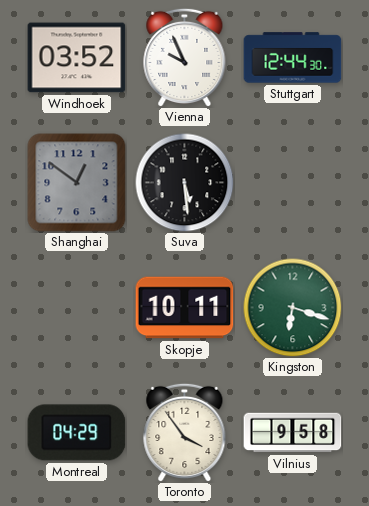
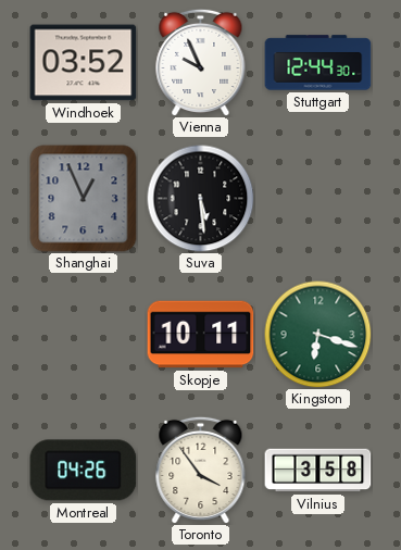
Shanghai: 12:51 -> 12:56 (84, 199)
Montreal: 04:29 -> 04:26 (84, 471)
Vilnius: 9:58 -> 3:58 (318, 471)
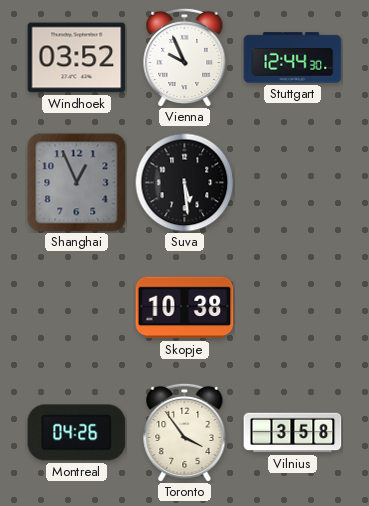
Skopje: 10:11 -> 10:38 (185, 308)
Kingston: 6:18 -> none (318, 335)
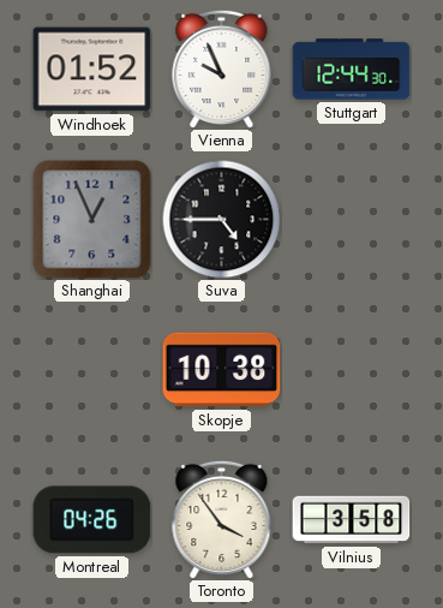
Windhoek: 03:52 -> 01:52 (92, 70)
Suva: 5:29 -> 4:45 (222, 220)
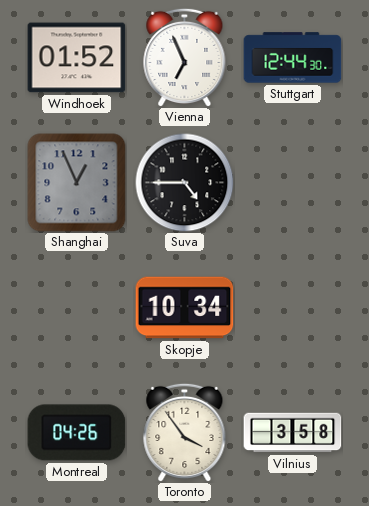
Vienna: 9:56 -> 6:56 (185, 57)
Skopje: 10:38 -> 10:34 (185, 308)
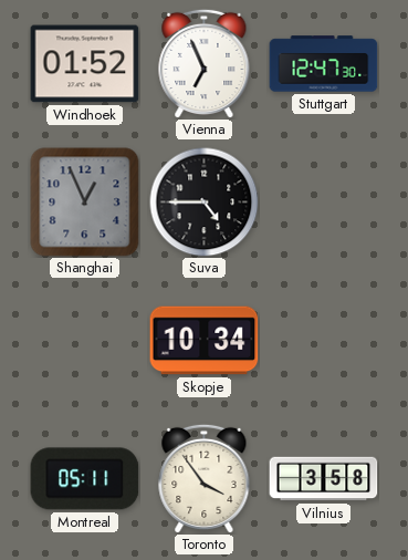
Stuttgart: 12:44 -> 12:47 (324, 64)
Montreal: 04:26 -> 05:11 (85, 479)
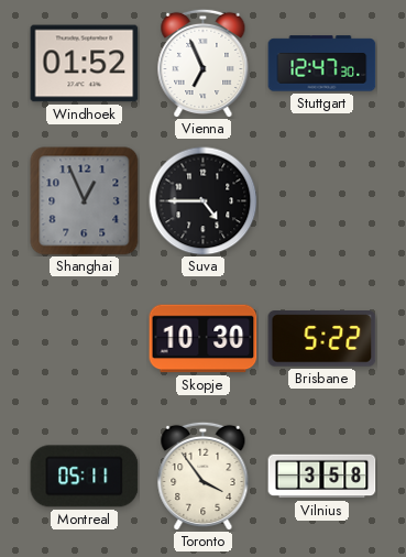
Skopje: 10:34 -> 10:30 (204, 339)
Brisbane: none -> 5:22 (322, 339)
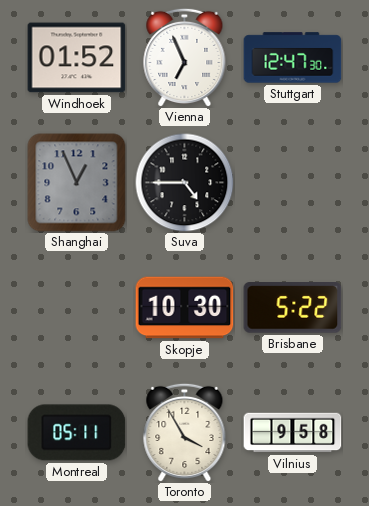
Toronto: 3:54 -> 3:55 (185, 432)
Vilnius: 3:58 -> 9:58 (293, 433)
